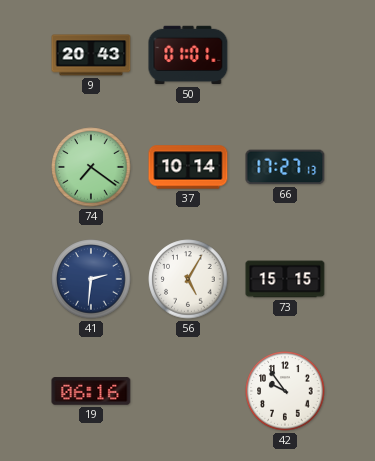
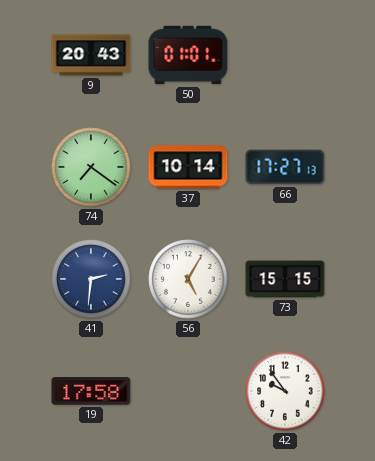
19: 06:16 -> 17:58 (91, 391)
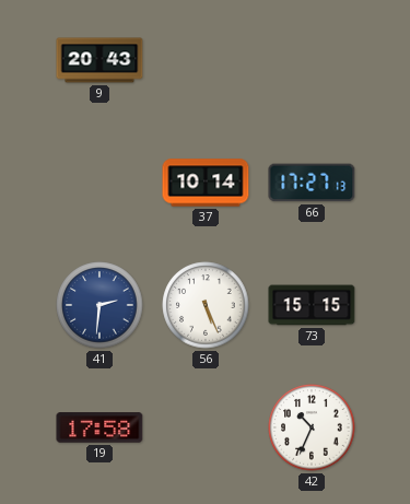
50: 01:01 -> none (188, 55)
74: 7:21 -> none (91, 167)
56: 5:05 -> 5:26 (206, 305)
42: 9:54 -> 10:34 (312, 427)
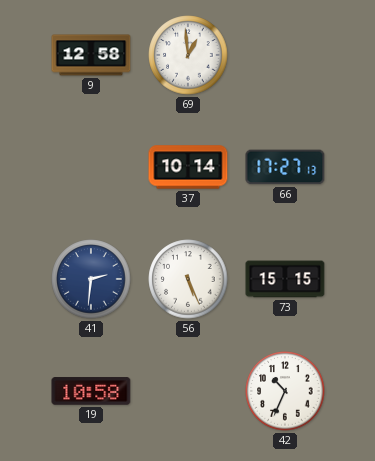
9: 20:43 -> 12:58 (91, 55)
69: none -> 12:59 (188, 55)
19: 17:58 -> 10:58 (91, 391)
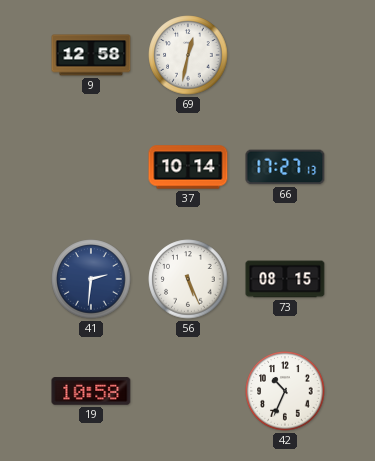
69: 12:59 -> 12:32 (188, 55)
73: 15:15 -> 08:15 (285, 279)
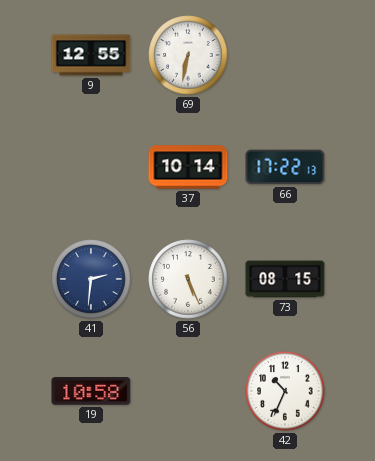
9: 12:58 -> 12:55 (91, 55)
69: 12:32 -> 6:32 (188, 55)
66: 17:27 -> 17:22 (285, 167)
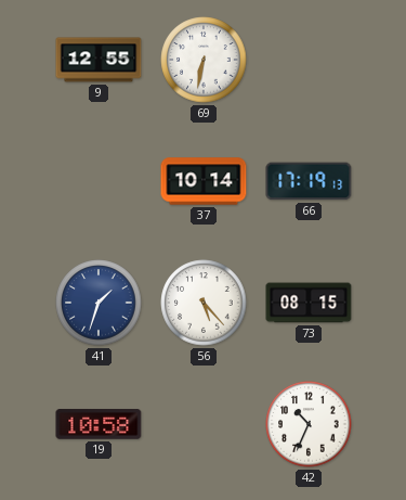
66: 17:22 -> 17:19 (309, 181)
41: 2:31 -> 1:33 (99, 303)
56: 5:26 -> 5:23 (204, 303)
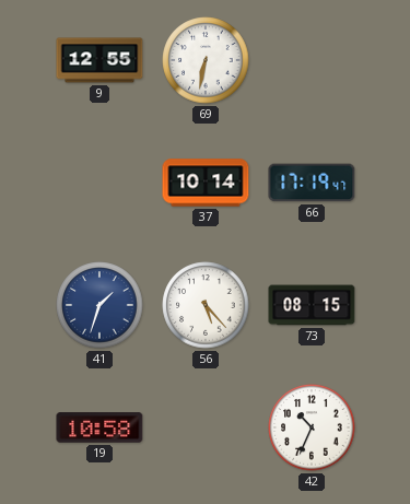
66: 17:19:13 -> 17:19:47 (312, 183)
